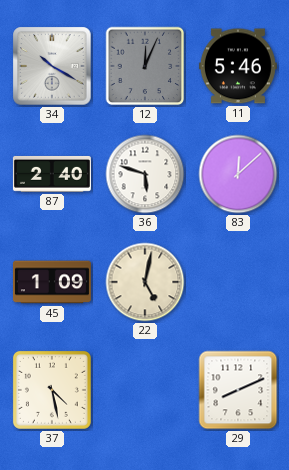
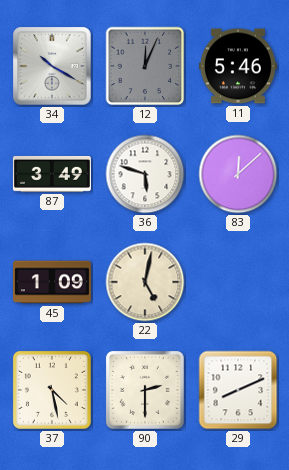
87: 2:40 -> 3:49 (52, 174)
90: none -> 2:30 (145, 390)
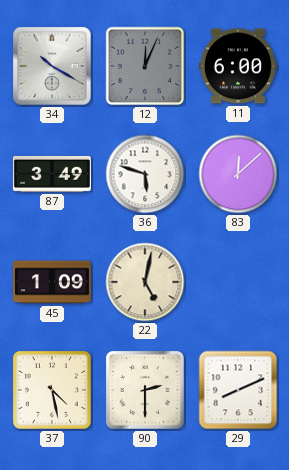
11: 5:46 -> 6:00 (238, 66)
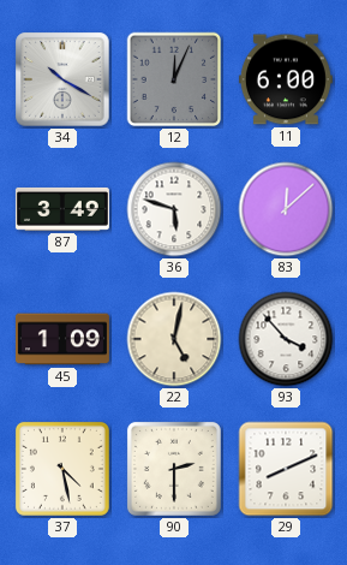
93: none -> 3:53 (286, 339)
